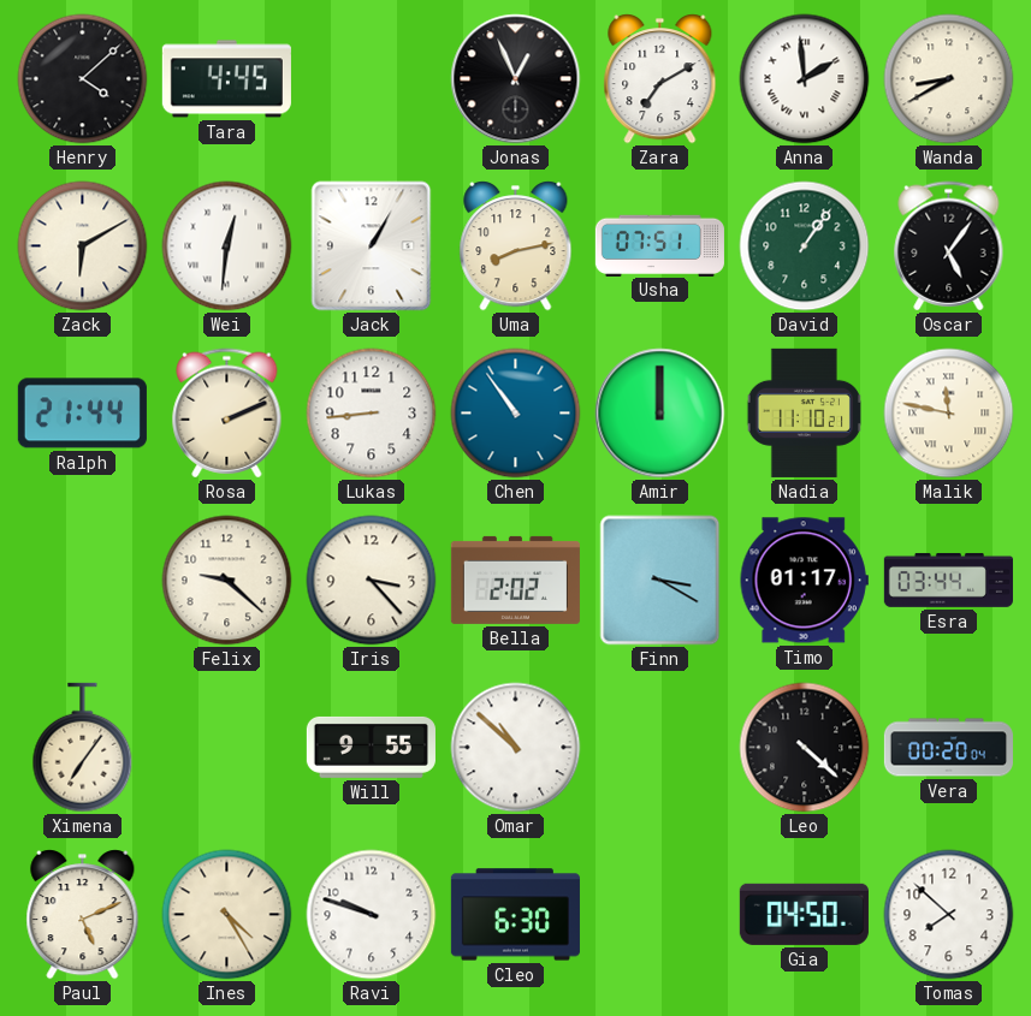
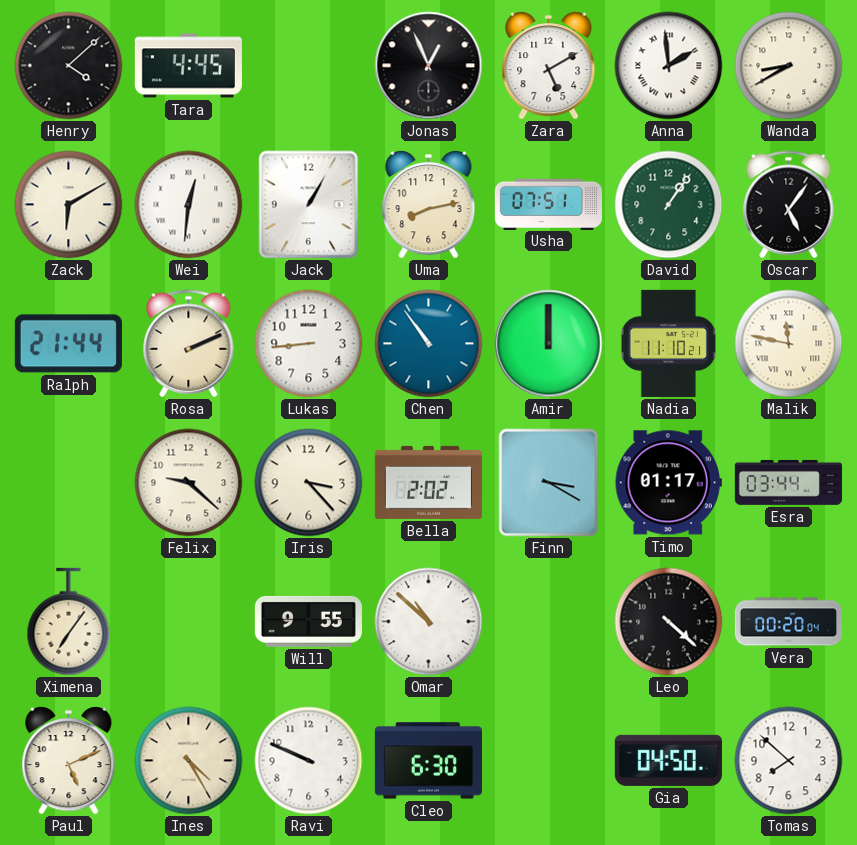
Zara: 7:10 -> 5:10 (549, 66)
Ravi: 9:48 -> 9:49 (309, 761)
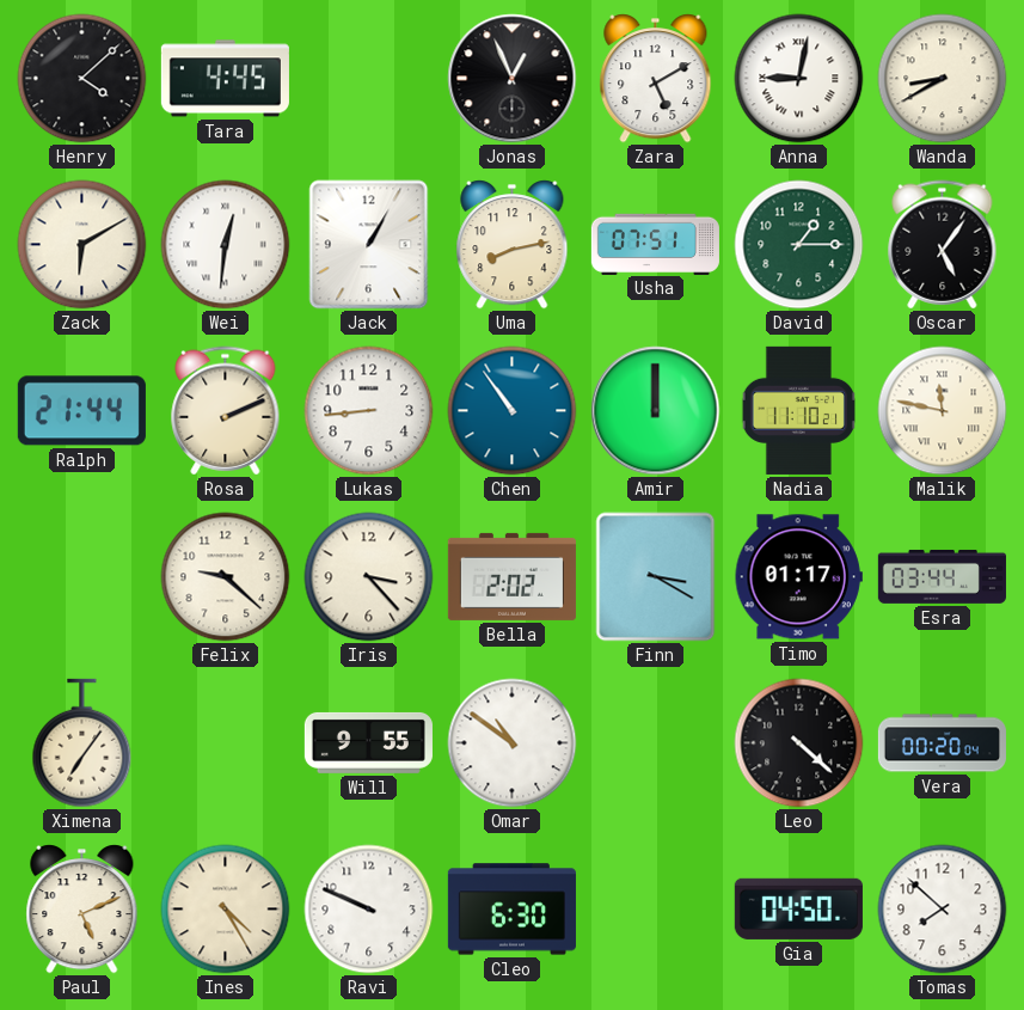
Anna: 1:59 -> 9:02 (799, 79)
David: 1:06 -> 1:15 (799, 245)
Omar: 10:52 -> 10:51 (513, 743)
